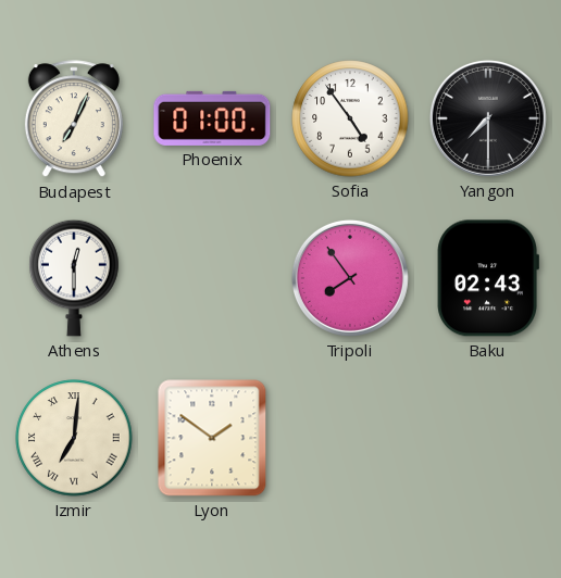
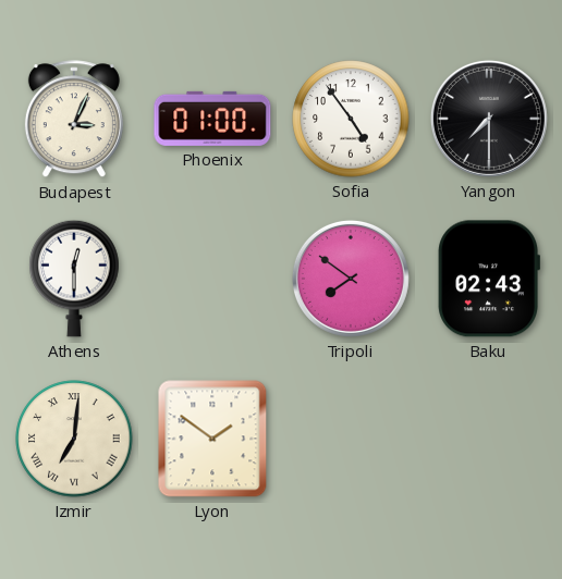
Budapest: 7:04 -> 3:04 (74, 120)
Tripoli: 7:54 -> 7:51 (351, 279)
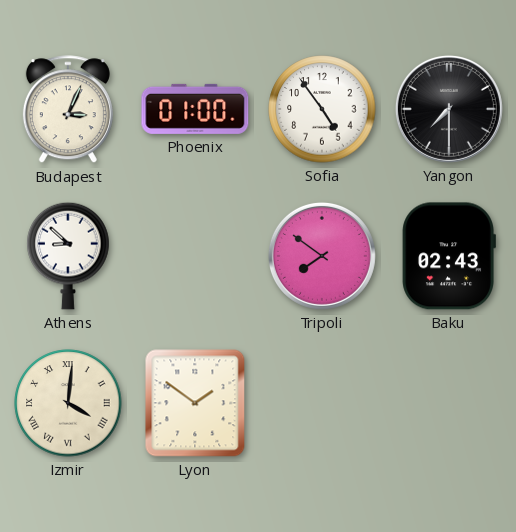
Athens: 12:30 -> 8:52 (68, 256)
Izmir: 7:01 -> 4:01 (68, 403)
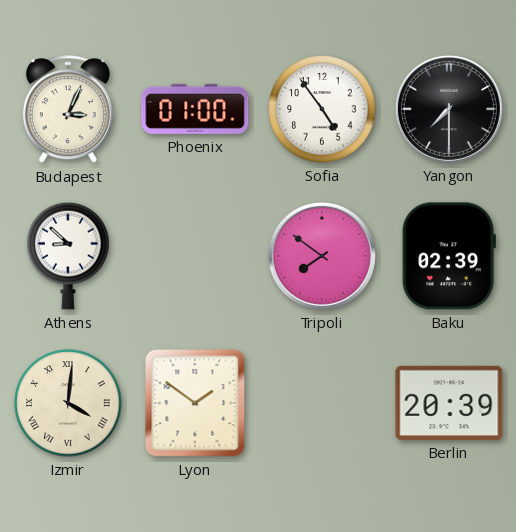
Baku: 02:43 -> 02:39 (449, 256)
Berlin: none -> 20:39 (449, 403)
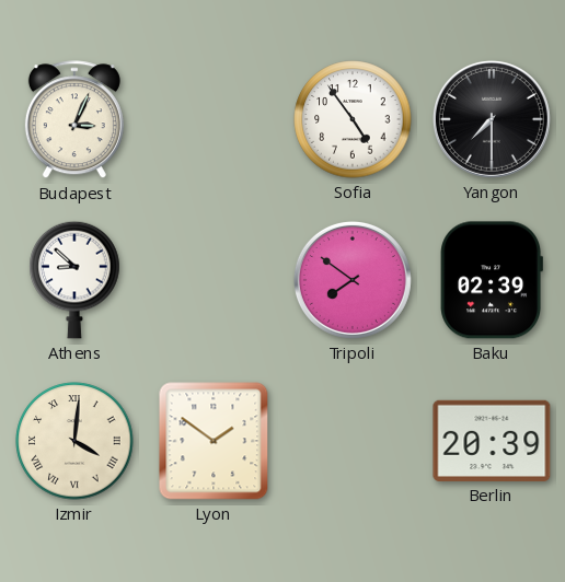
Phoenix: 01:00 -> none (195, 109)
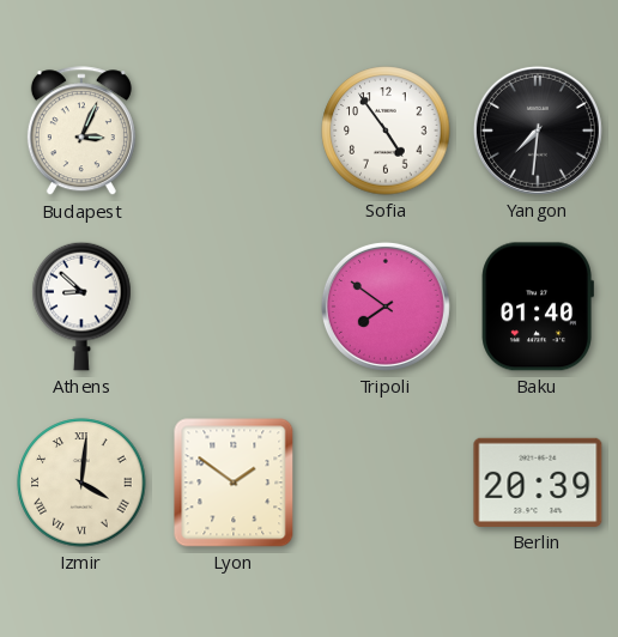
Yangon: 7:30 -> 7:31 (538, 131)
Baku: 02:39 -> 01:40 (538, 307)
